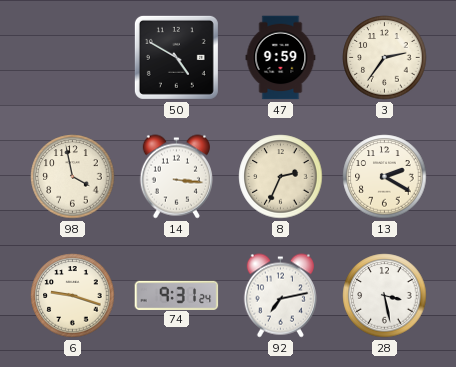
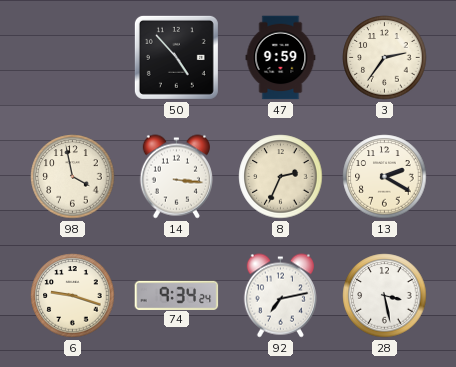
50: 4:50 -> 4:53 (176, 57)
74: 9:31 -> 9:34 (177, 295)
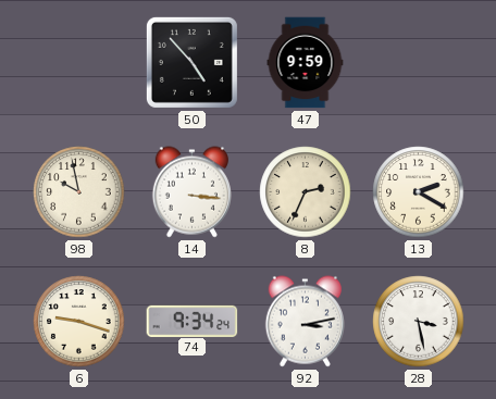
3: 2:36 -> none (385, 58)
98: 3:58 -> 9:58 (79, 192)
92: 7:13 -> 3:13 (305, 322)
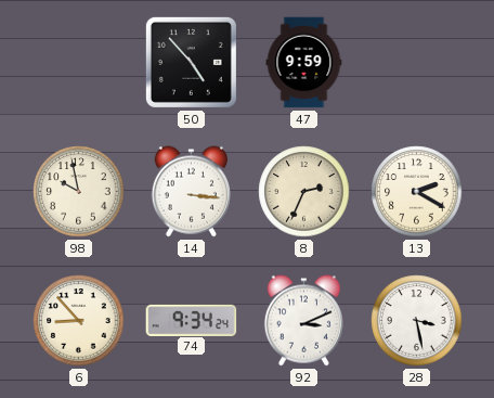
6: 9:18 -> 8:53 (79, 321)
92: 3:13 -> 3:11 (303, 321)
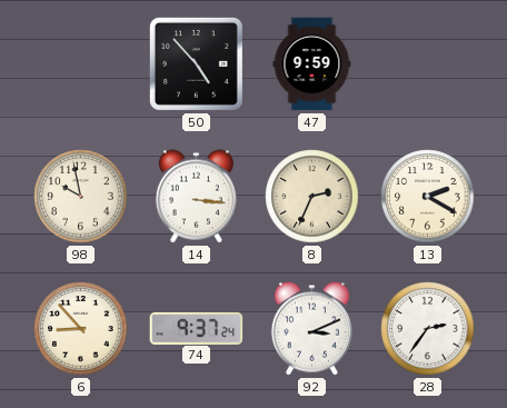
74: 9:34 -> 9:37 (197, 328)
28: 3:28 -> 2:36 (428, 329)
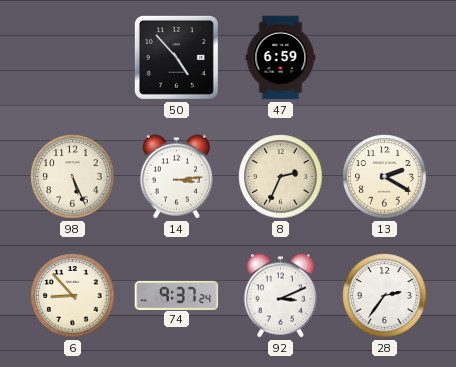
47: 9:59 -> 6:59 (281, 58)
98: 9:58 -> 5:26 (73, 177)
14: 3:16 -> 3:14 (176, 177)
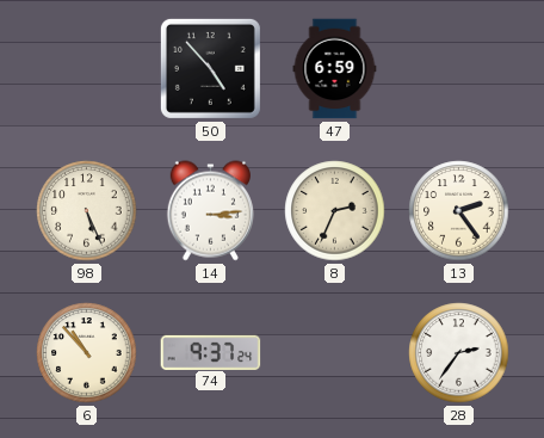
13: 2:20 -> 2:24 (459, 211)
6: 8:53 -> 10:53 (87, 353)
92: 3:11 -> none (280, 296)
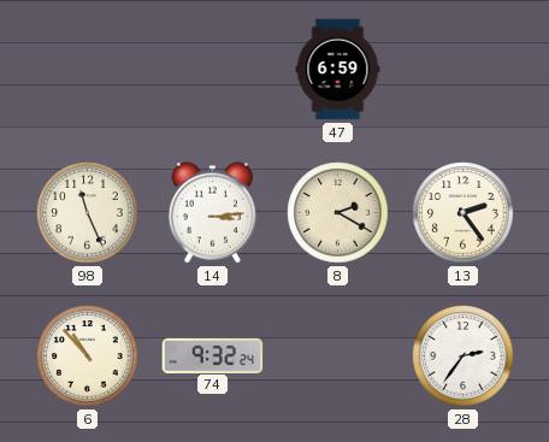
50: 4:53 -> none (210, 68)
98: 5:26 -> 11:26 (88, 213)
8: 2:34 -> 2:20 (338, 213)
74: 9:37 -> 9:32 (213, 355)
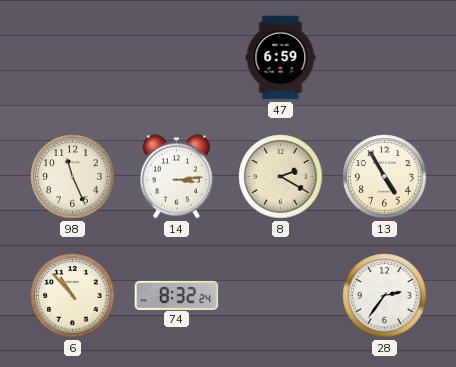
13: 2:24 -> 4:55 (385, 177)
74: 9:32 -> 8:32 (177, 295)
